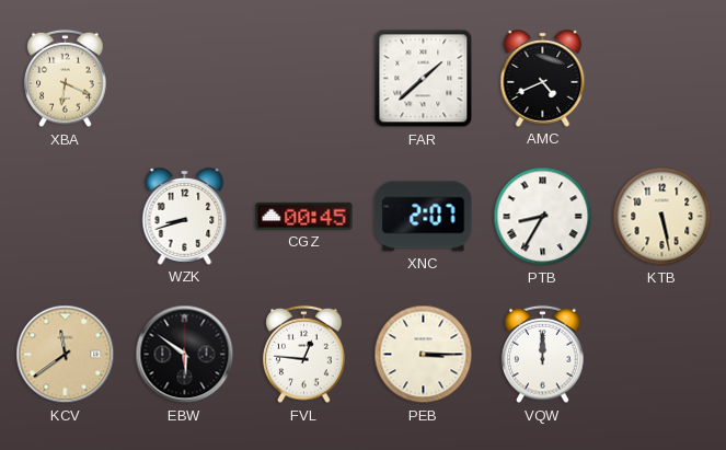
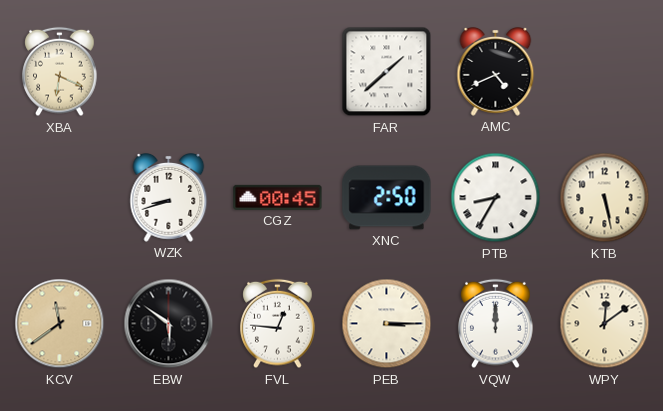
XNC: 2:07 -> 2:50 (387, 198)
WPY: none -> 12:09 (605, 324)
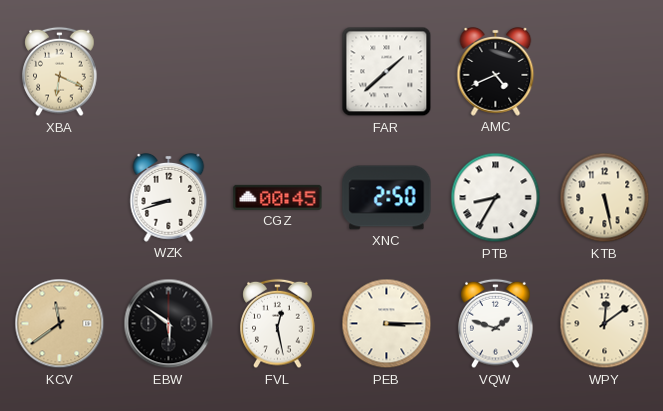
FVL: 12:46 -> 12:28 (278, 324)
VQW: 12:00 -> 1:48 (496, 324)
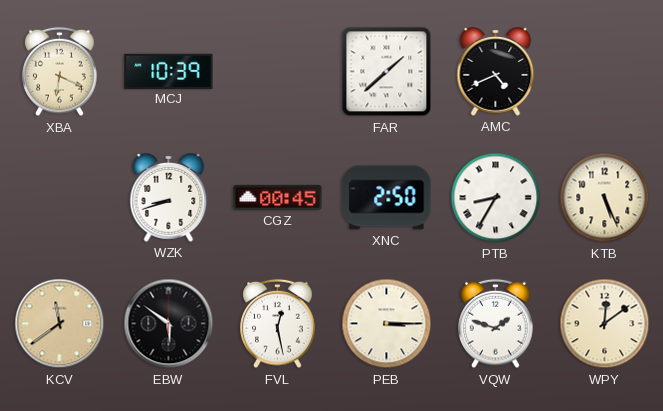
MCJ: none -> 10:39 (169, 71)
KTB: 5:28 -> 5:26 (605, 198)
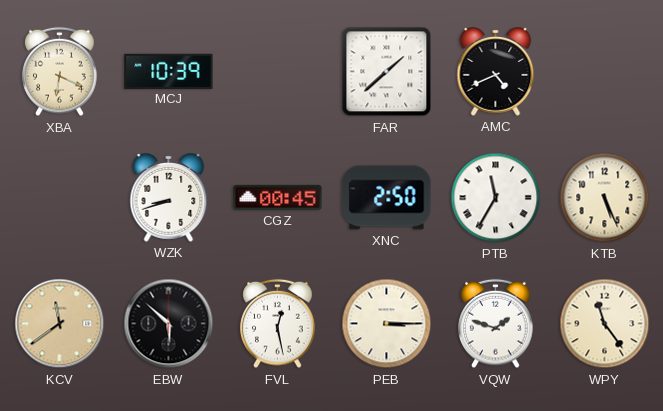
PTB: 8:35 -> 11:35 (496, 198)
EBW: 5:51 -> 5:52 (169, 324)
WPY: 12:09 -> 11:24 (605, 324)
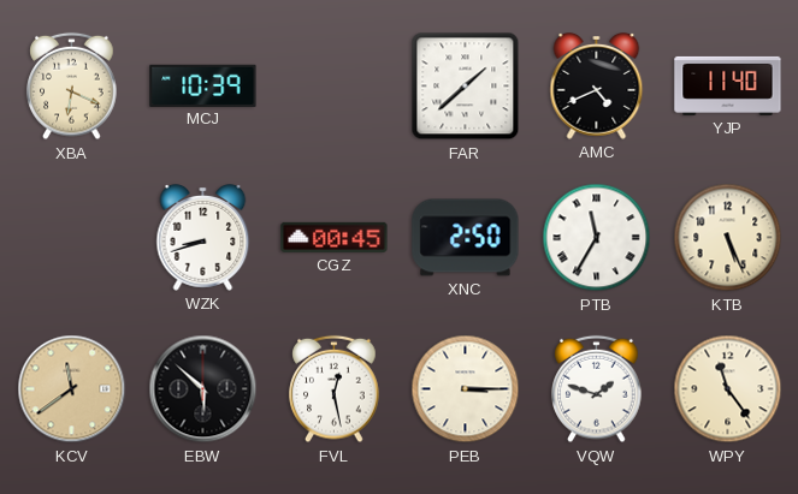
YJP: none -> 11:40 (728, 85)
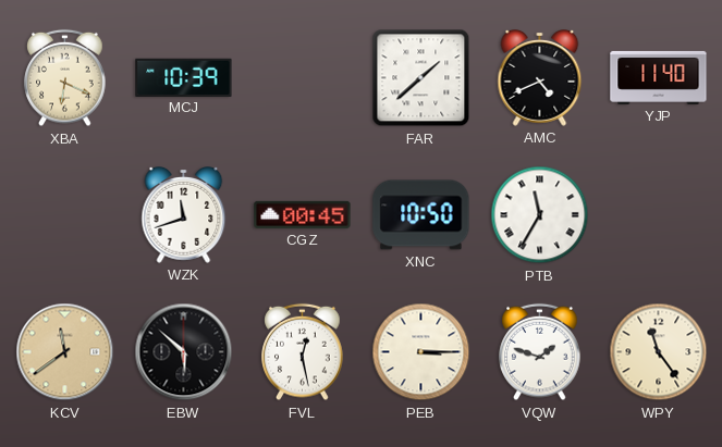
WZK: 8:42 -> 11:42 (184, 215)
XNC: 2:50 -> 10:50 (421, 215)
KTB: 5:26 -> none (728, 238)
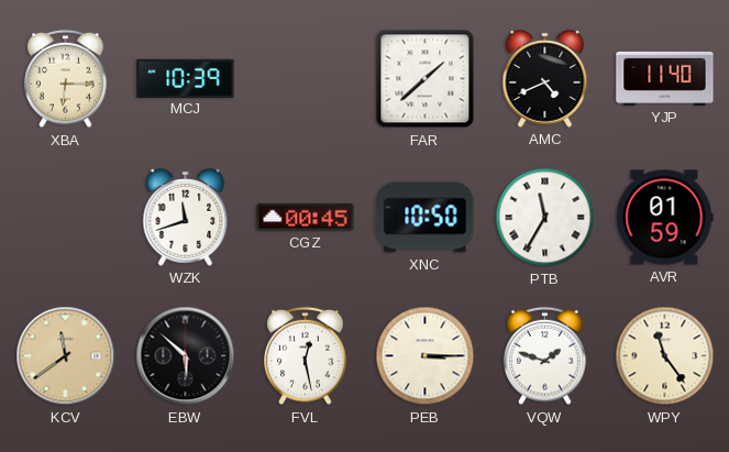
XBA: 6:19 -> 6:15 (66, 79)
AVR: none -> 01:59 (665, 218)
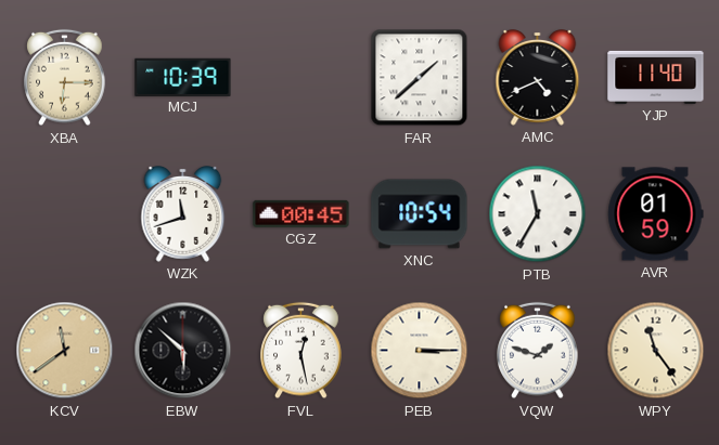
XNC: 10:50 -> 10:54 (420, 214)
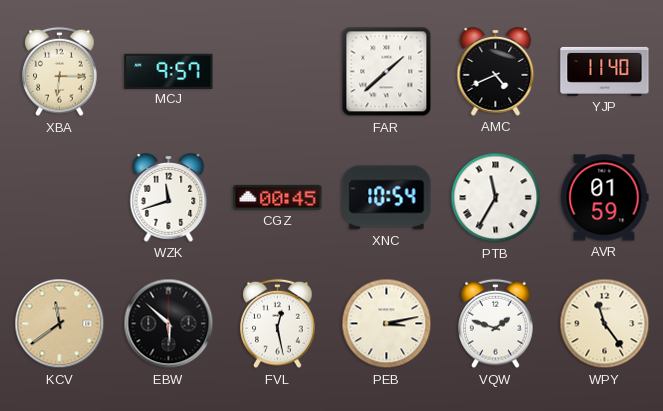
MCJ: 10:39 -> 9:57 (169, 71)
PEB: 3:15 -> 3:13 (387, 324)
